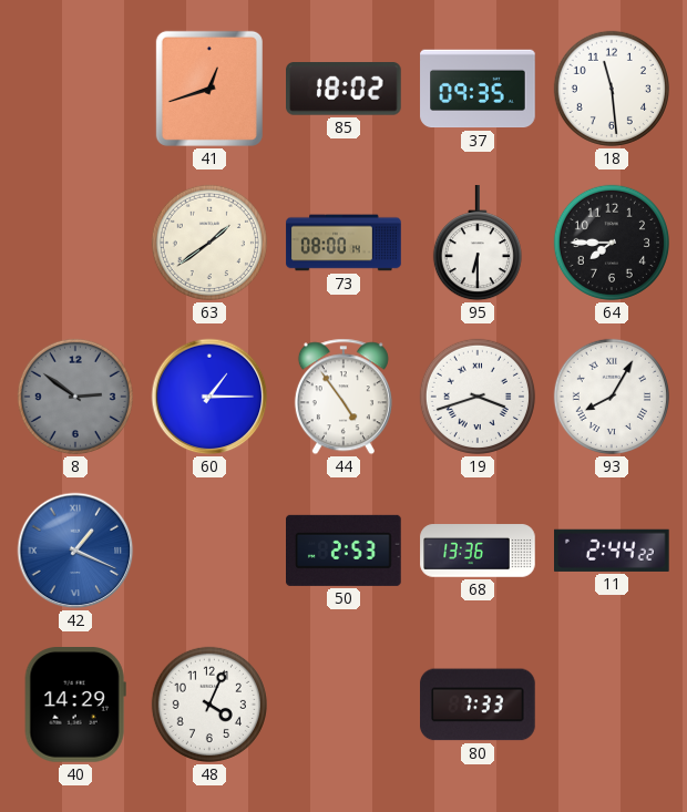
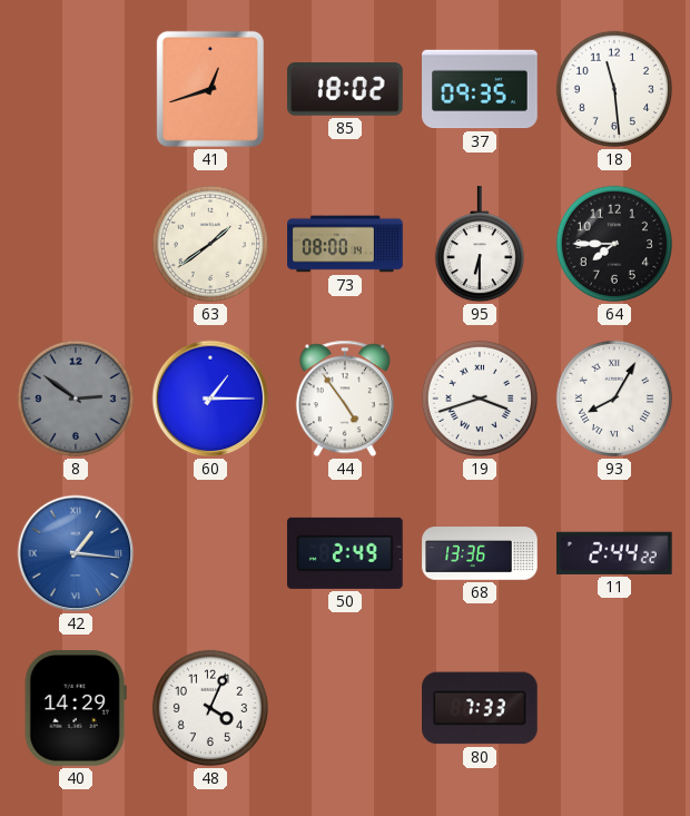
42: 1:19 -> 1:16 (76, 553)
50: 2:53 -> 2:49 (346, 553)
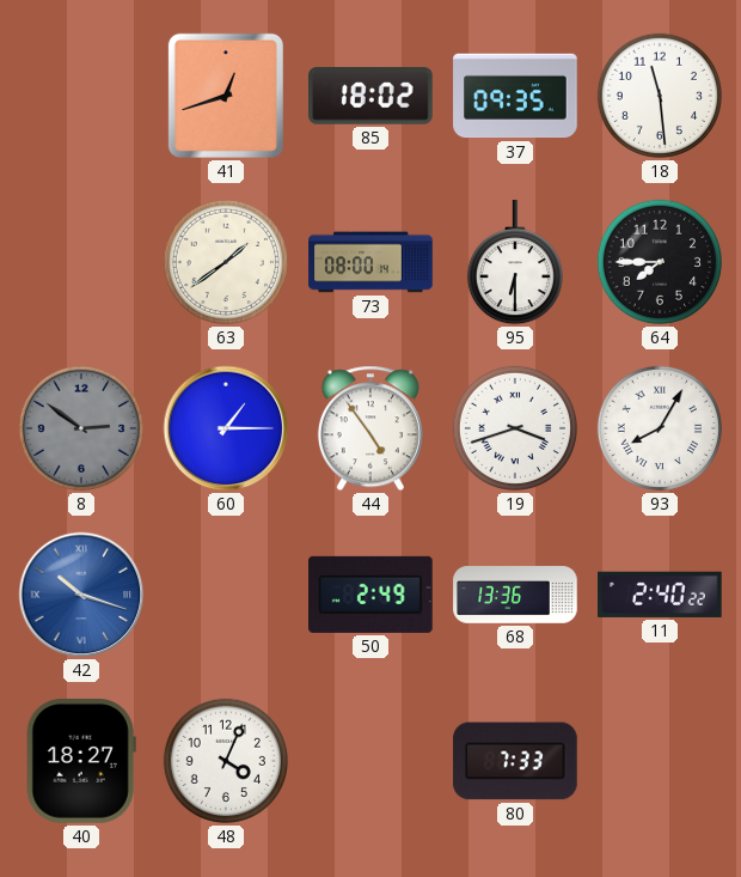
42: 1:16 -> 10:18 (81, 595)
11: 2:44 -> 2:40 (661, 595)
40: 14:29 -> 18:27 (81, 762)
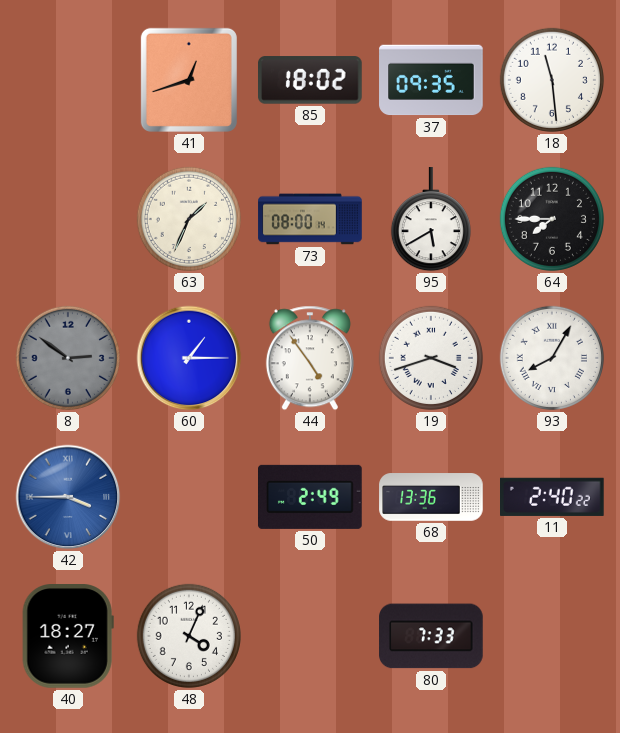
63: 1:39 -> 1:34 (189, 219)
95: 6:30 -> 5:40 (431, 220)
42: 10:18 -> 3:45 (68, 497)
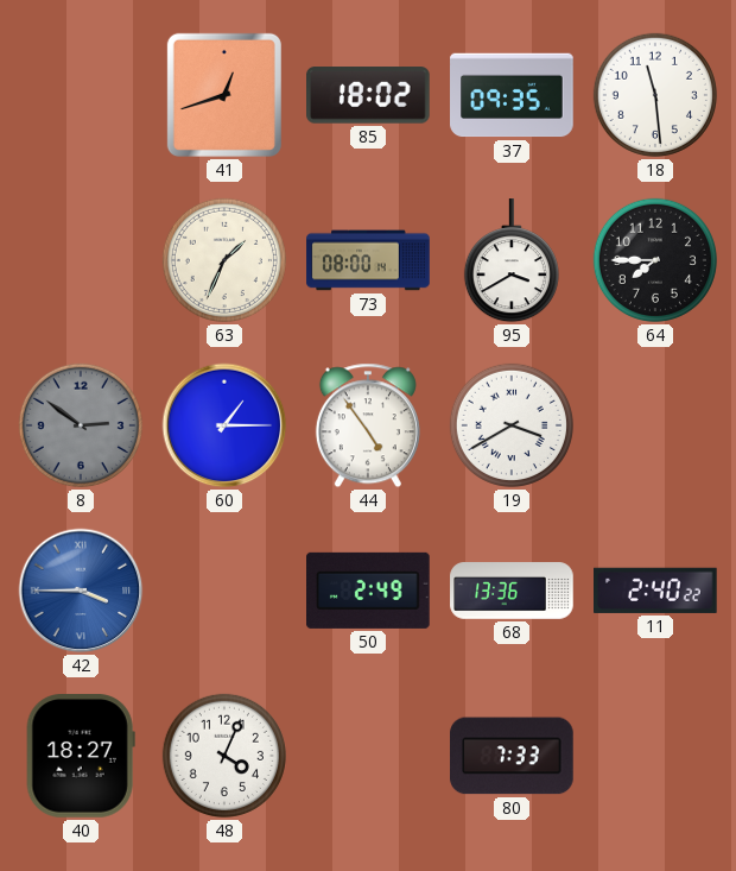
95: 5:40 -> 3:40 (512, 261)
19: 3:42 -> 3:40 (512, 425)
93: 8:05 -> none (552, 358)
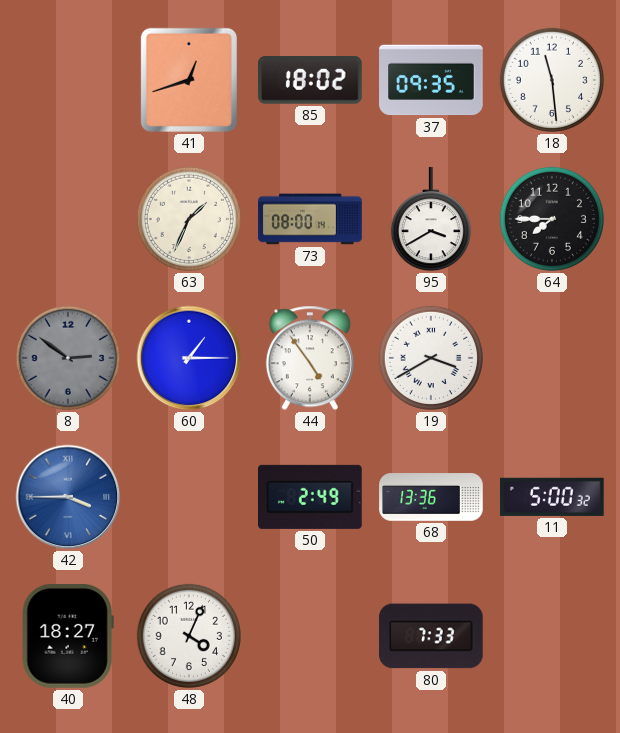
11: 2:40 -> 5:00 (553, 497)
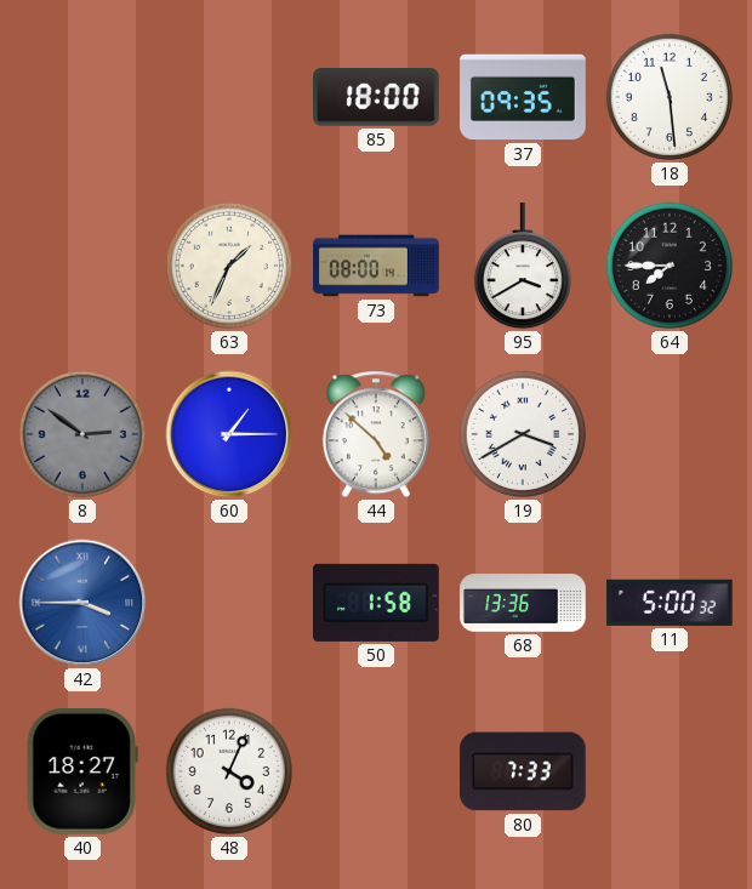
41: 12:42 -> none (189, 80)
85: 18:02 -> 18:00 (377, 97)
44: 4:54 -> 4:52 (376, 434)
50: 2:49 -> 1:58 (377, 603)
